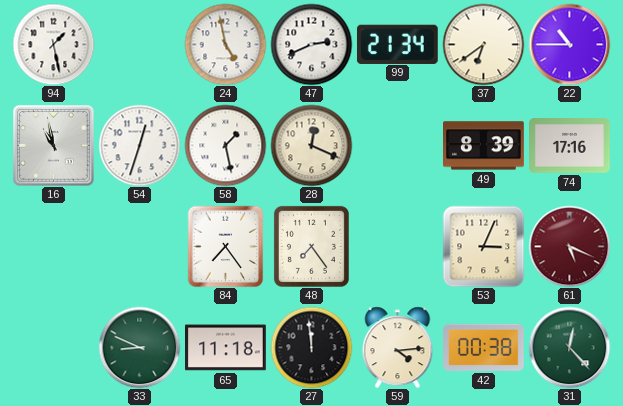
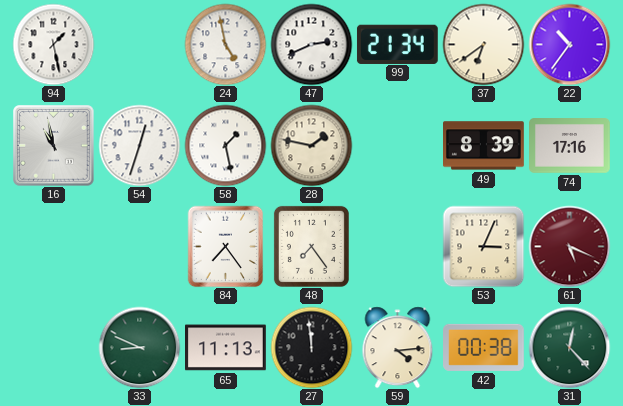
22: 10:45 -> 10:36 (569, 44)
28: 12:19 -> 1:47 (311, 145)
65: 11:18 -> 11:13 (226, 348)
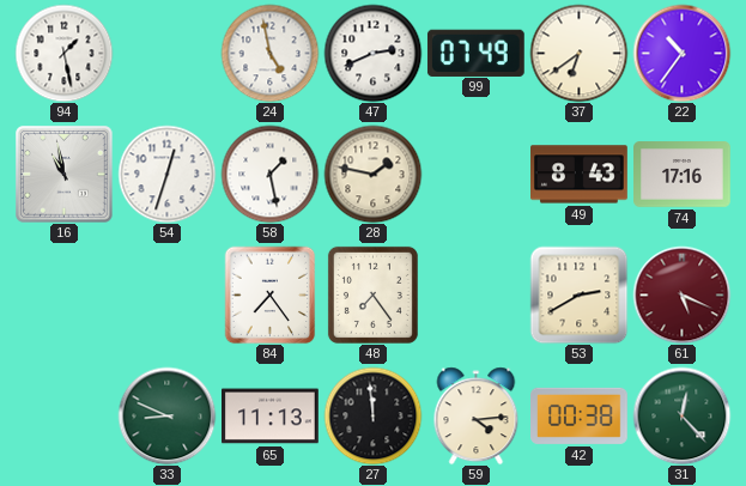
99: 21:34 -> 07:49 (475, 53)
49: 8:39 -> 8:43 (580, 175)
53: 3:04 -> 2:40 (578, 294)
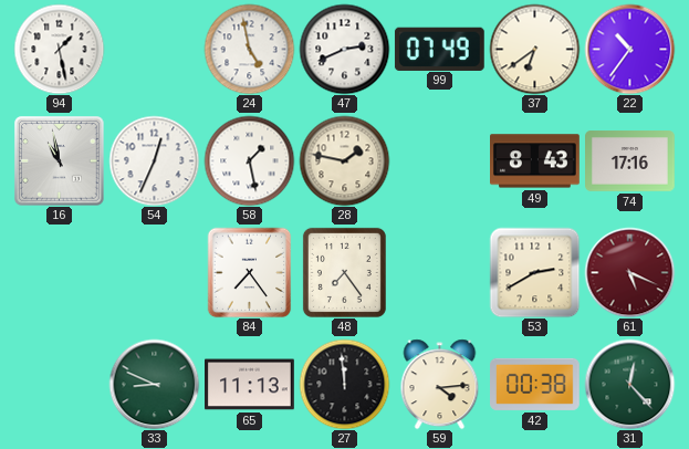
54: 12:33 -> 12:34 (154, 160)
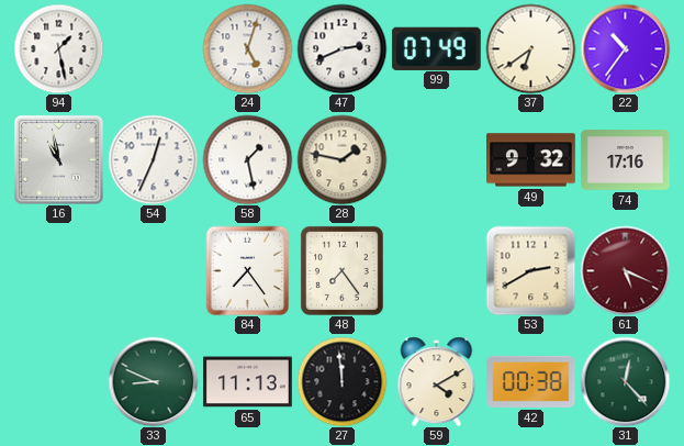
24: 4:58 -> 5:03 (247, 48)
49: 8:43 -> 9:32 (531, 160)
59: 4:14 -> 4:10 (437, 381)
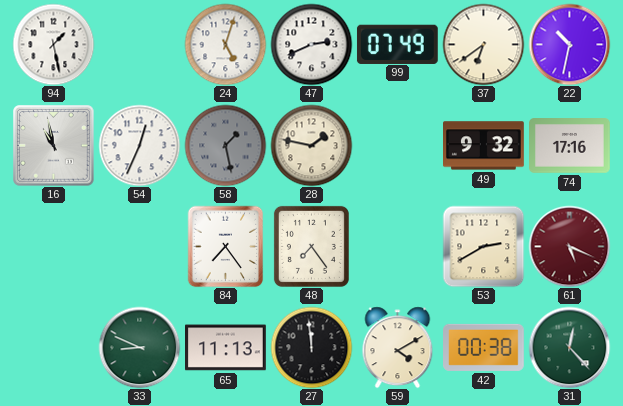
22: 10:36 -> 10:32 (569, 44)
58 dial: white -> grey (225, 145)
